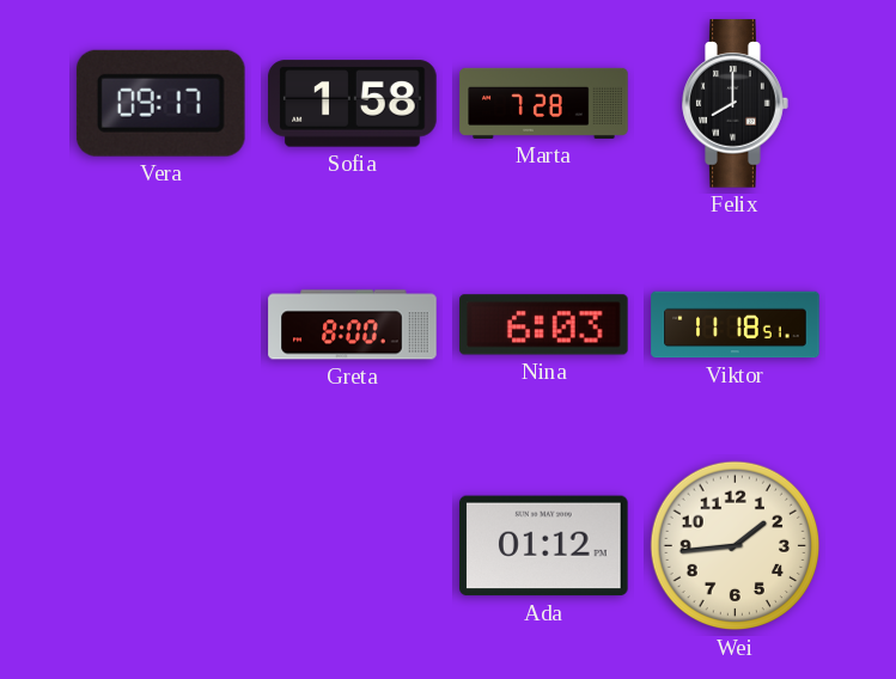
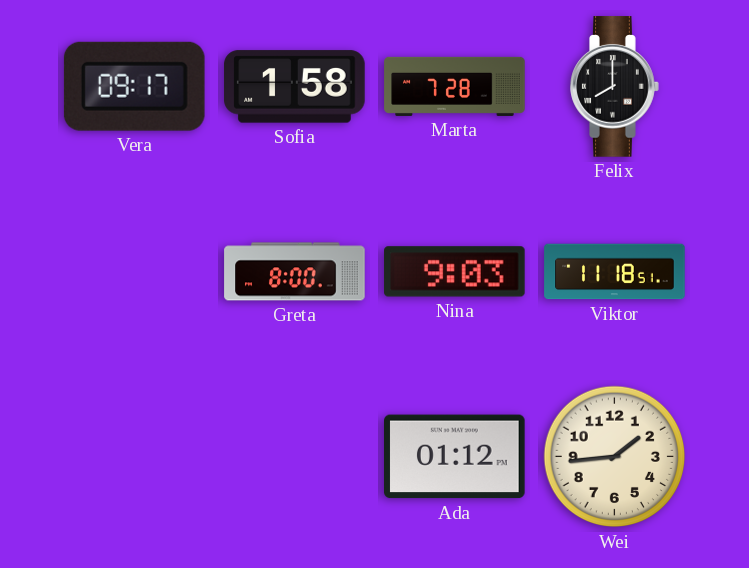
Nina: 6:03 -> 9:03 (455, 272)
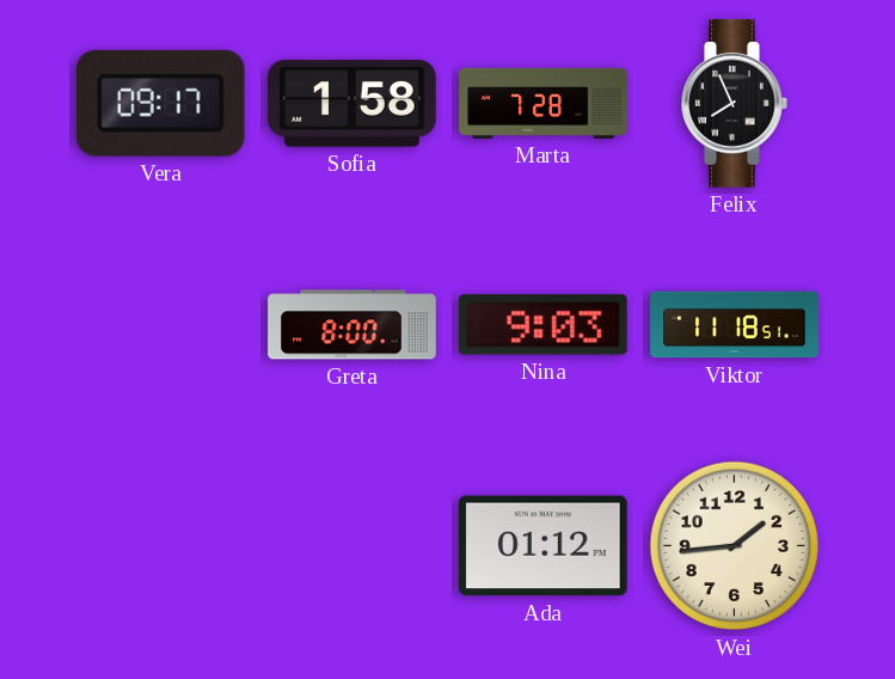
Felix: 8:00 -> 7:56 (735, 104)
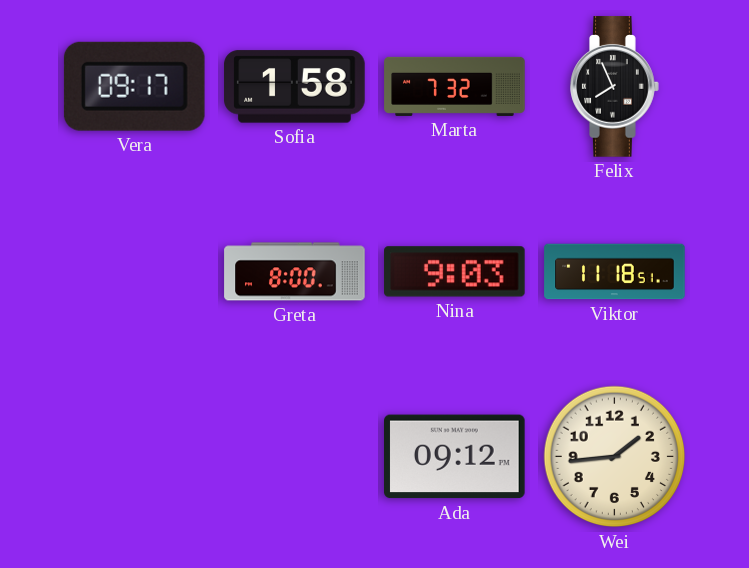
Marta: 7:28 -> 7:32 (455, 86)
Ada: 01:12 -> 09:12 (455, 457)
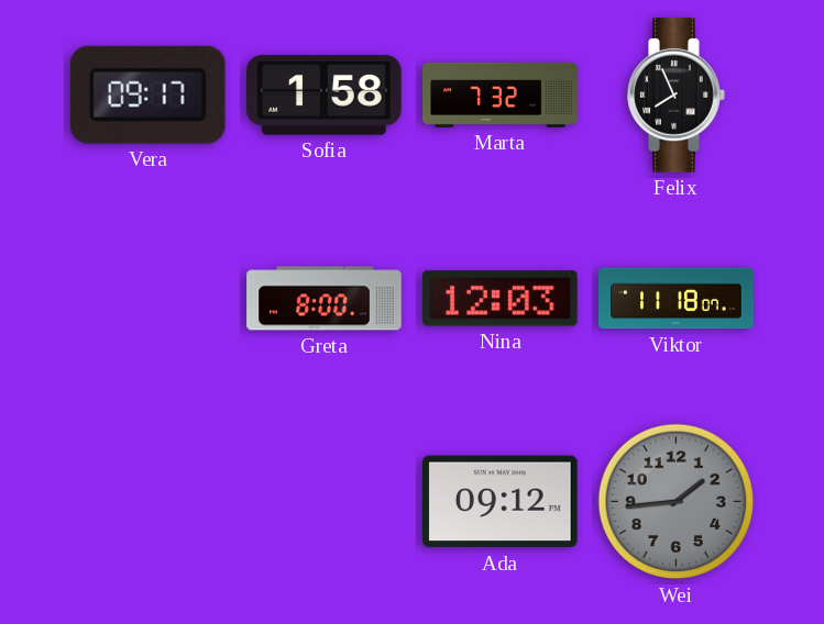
Nina: 9:03 -> 12:03 (501, 299)
Viktor: 11:18:51 -> 11:18:07 (677, 299)
Wei dial: cream -> grey (677, 502)
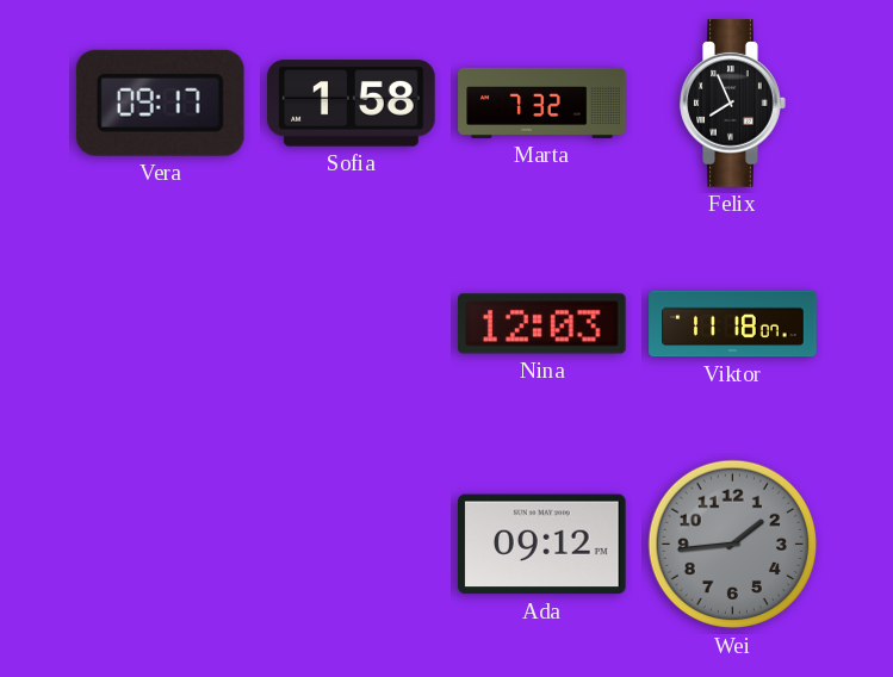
Greta: 8:00 -> none (325, 299)
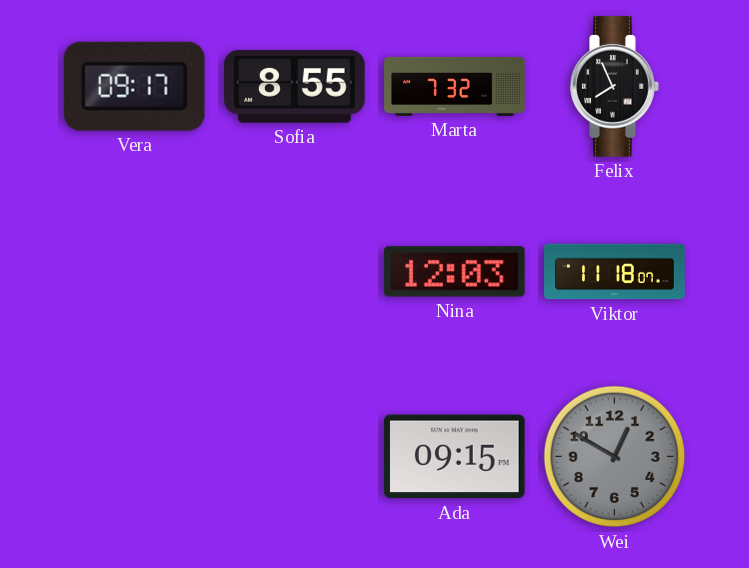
Sofia: 1:58 -> 8:55 (295, 87)
Ada: 09:12 -> 09:15 (455, 457)
Wei: 1:44 -> 12:50 (615, 457)
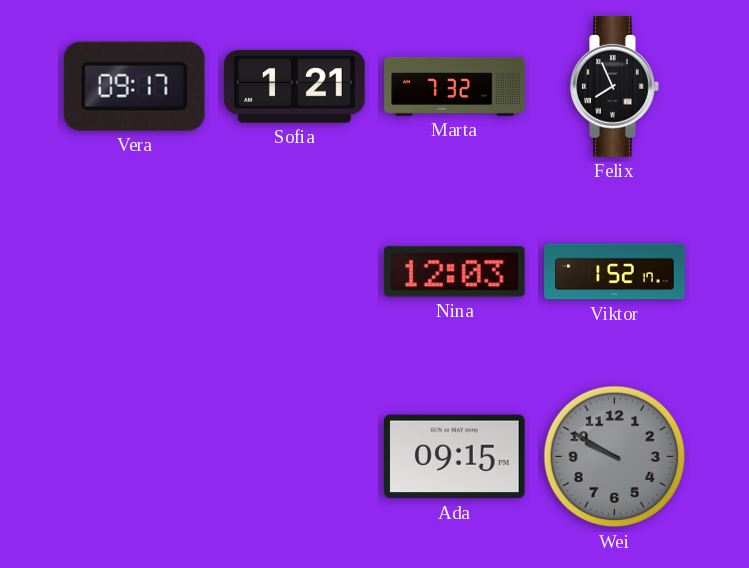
Sofia: 8:55 -> 1:21 (295, 87)
Viktor: 11:18 -> 1:52 (615, 272)
Wei: 12:50 -> 9:50 (615, 457)
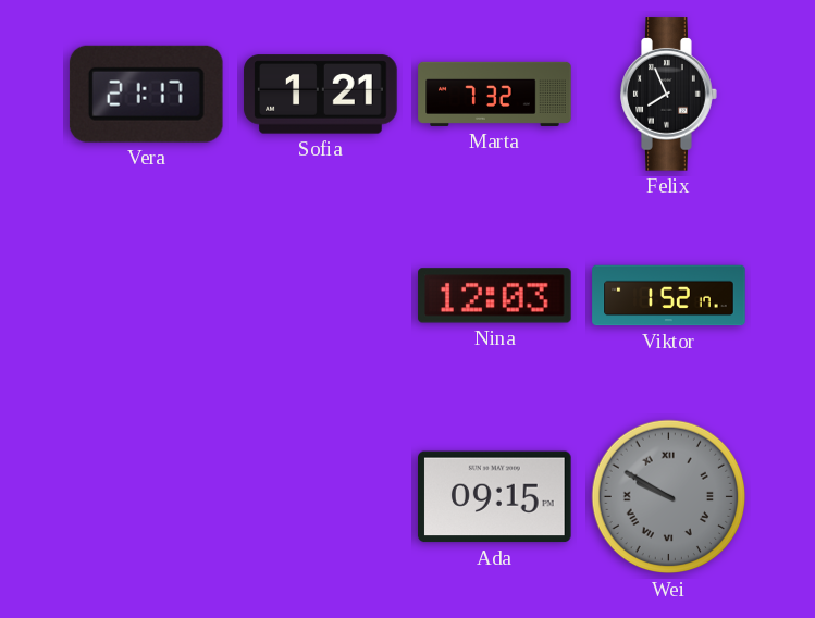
Vera: 09:17 -> 21:17 (146, 94)
Wei numerals: Arabic -> Roman (669, 497)
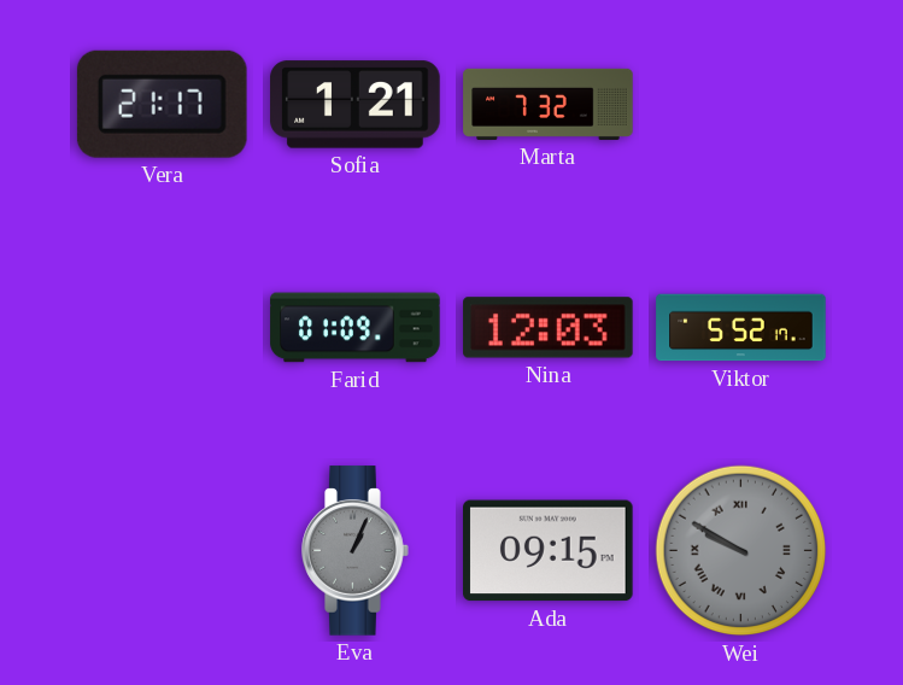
Felix: 7:56 -> none (669, 95)
Farid: none -> 01:09 (356, 328)
Viktor: 1:52 -> 5:52 (741, 328)
Eva: none -> 1:04 (356, 551)
